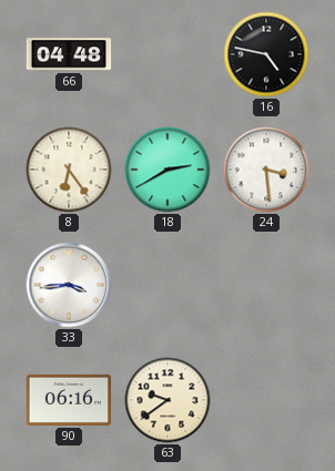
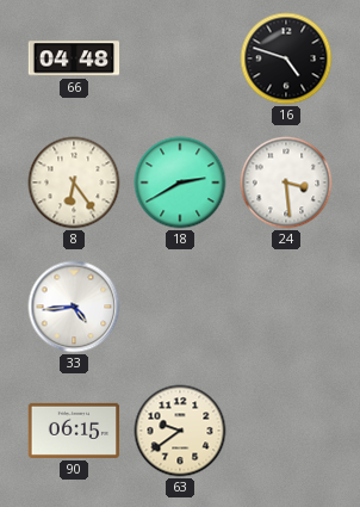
16: 4:47 -> 4:48 (286, 58)
33: 3:44 -> 4:44 (74, 307)
90: 06:16 -> 06:15 (74, 431)
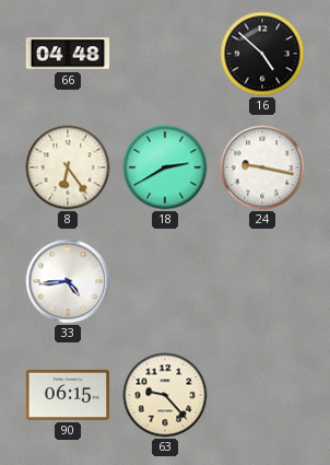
16: 4:48 -> 4:52 (262, 54)
24: 3:29 -> 9:17 (262, 167)
63: 9:39 -> 9:23 (165, 395)
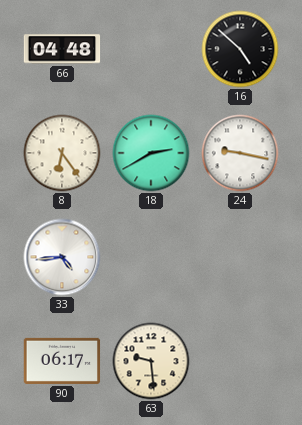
90: 06:15 -> 06:17 (62, 361)
63: 9:23 -> 9:29 (151, 361)
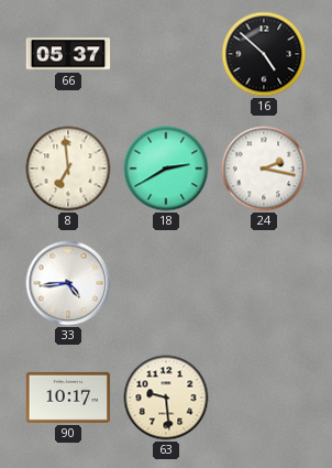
66: 04:48 -> 05:37 (68, 54)
8: 6:24 -> 6:59 (68, 168)
24: 9:17 -> 2:17 (264, 168)
90: 06:17 -> 10:17 (68, 398)
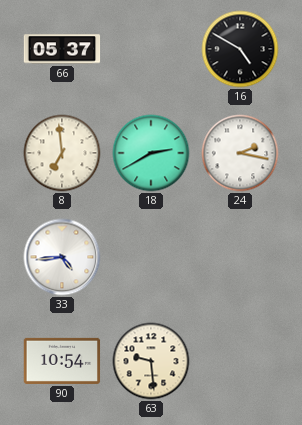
16: 4:52 -> 4:50 (240, 49)
90: 10:17 -> 10:54 (62, 361)
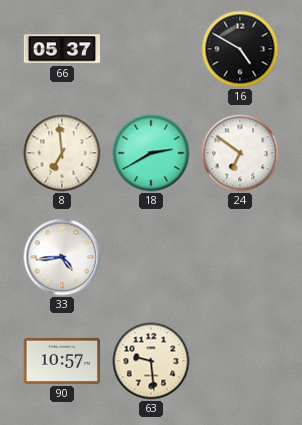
24: 2:17 -> 6:51 (240, 153)
90: 10:54 -> 10:57 (62, 361)
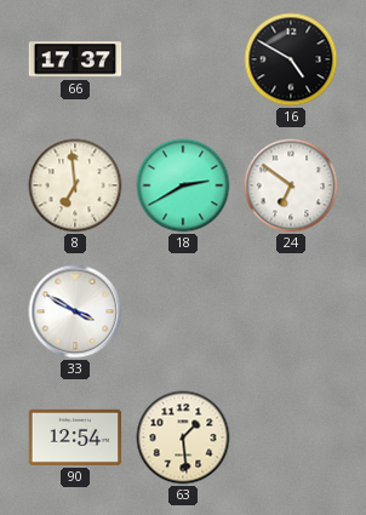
66: 05:37 -> 17:37 (75, 59)
33: 4:44 -> 3:50 (75, 311)
90: 10:57 -> 12:54 (75, 437)
63: 9:29 -> 1:29 (183, 437)
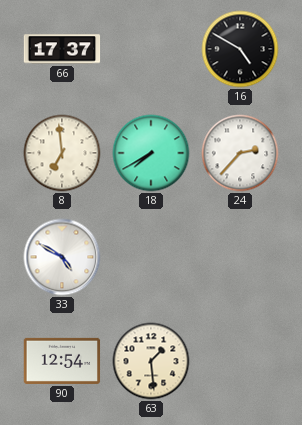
18: 2:40 -> 7:40 (151, 153)
24: 6:51 -> 2:37 (240, 153)
33: 3:50 -> 4:50 (62, 257)
